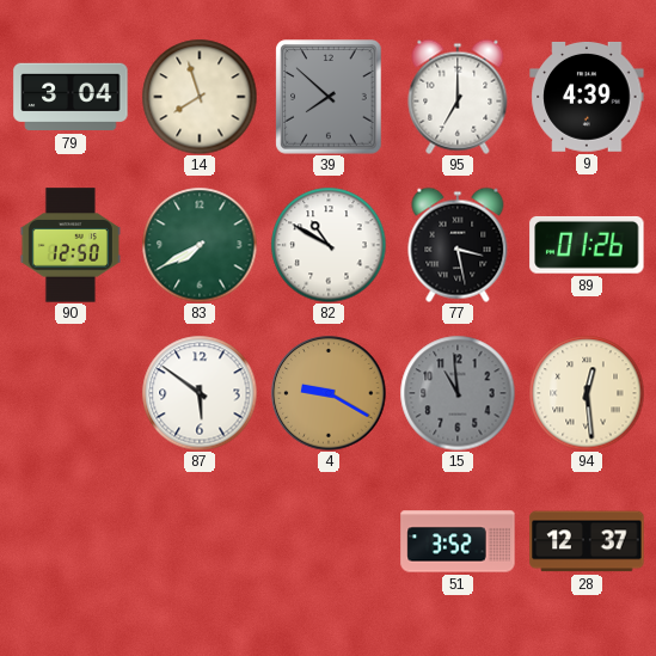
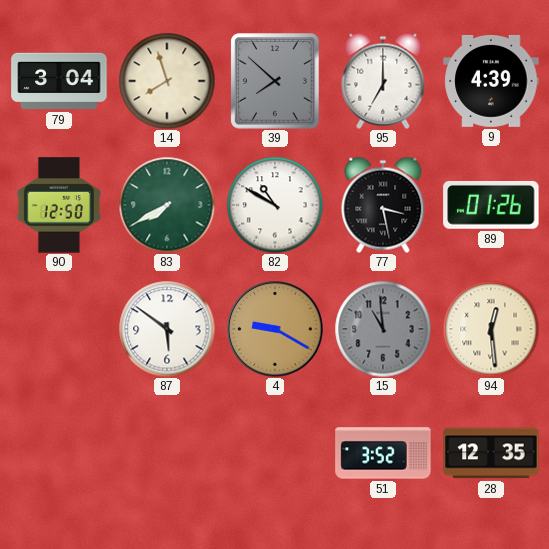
28: 12:37 -> 12:35 (491, 453)
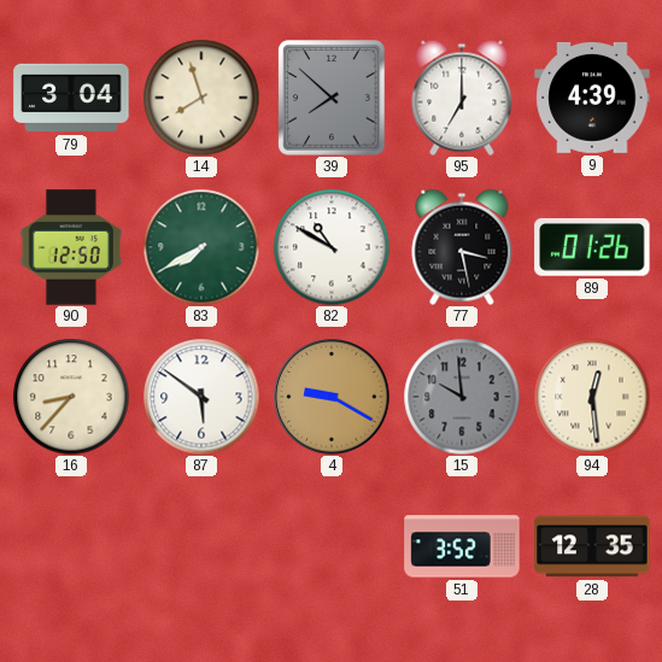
16: none -> 8:37 (71, 397)
15: 10:59 -> 9:59 (462, 397)
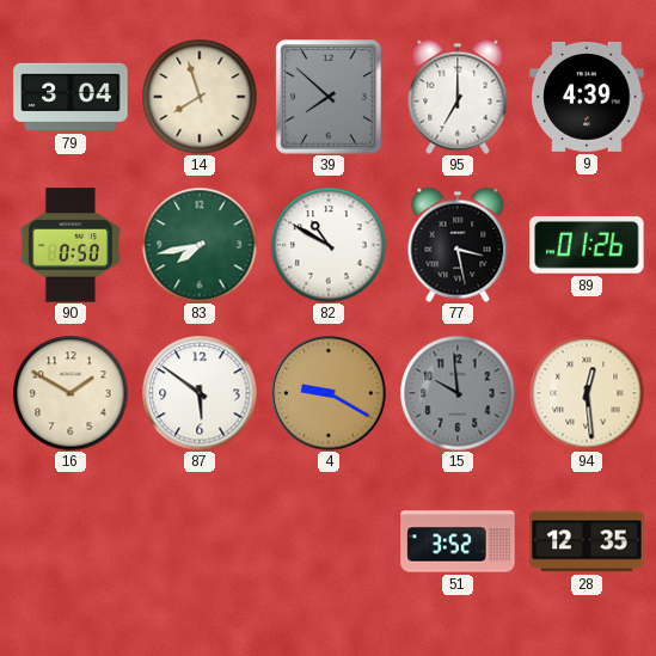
90: 12:50 -> 0:50 (70, 245)
83: 7:40 -> 7:43 (200, 245)
16: 8:37 -> 1:50 (70, 393)
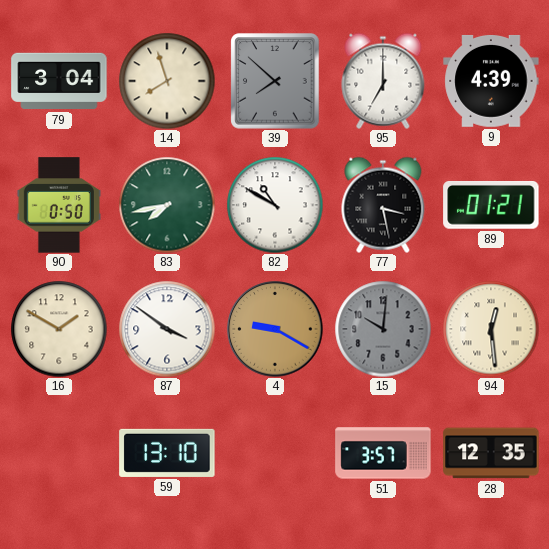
89: 01:26 -> 01:21 (491, 205)
87: 5:51 -> 3:51 (167, 329)
15: 9:59 -> 10:01 (383, 329)
59: none -> 13:10 (167, 453)
51: 3:52 -> 3:57 (383, 453)
